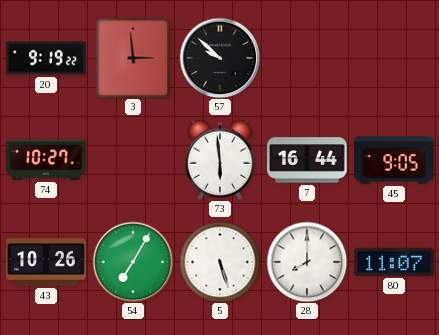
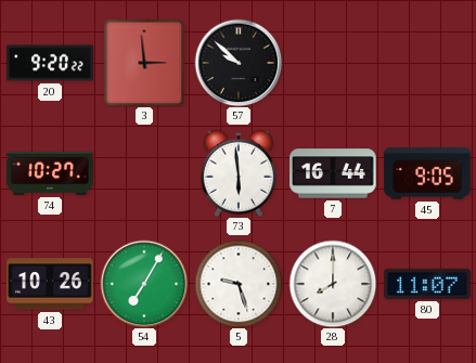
20: 9:19 -> 9:20 (50, 63)
5: 5:27 -> 9:27 (239, 284)
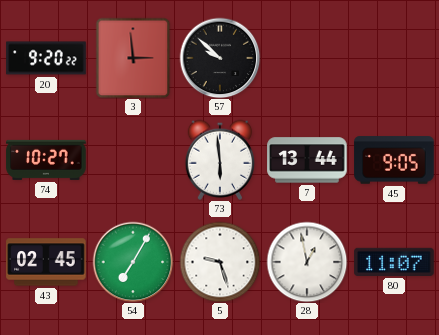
7: 16:44 -> 13:44 (307, 160)
43: 10:26 -> 02:45 (46, 262)
28: 8:00 -> 12:58 (307, 262)
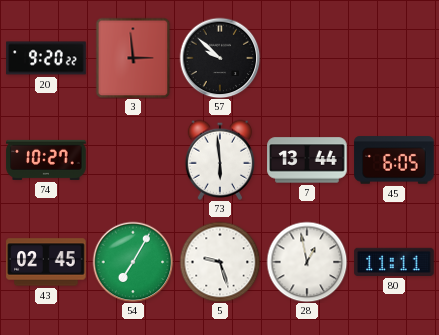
45: 9:05 -> 6:05 (394, 160)
80: 11:07 -> 11:11 (394, 262)
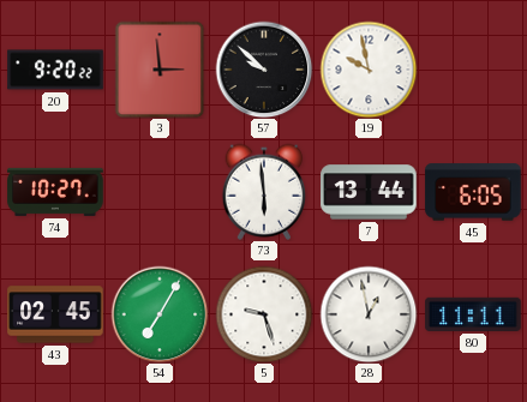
19: none -> 9:58 (369, 70)
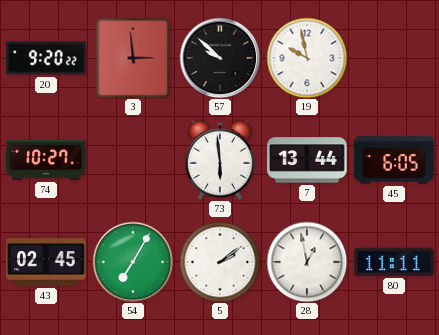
5: 9:27 -> 2:09 (220, 262)
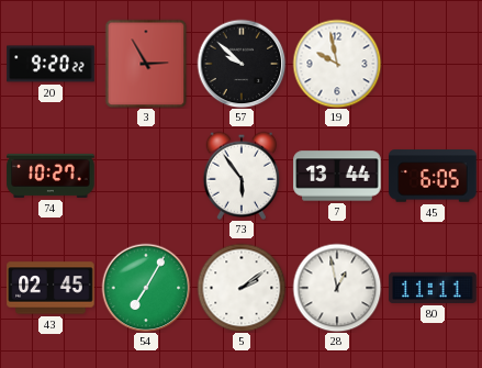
3: 2:59 -> 2:55 (146, 64)
73: 5:59 -> 5:54 (242, 176)
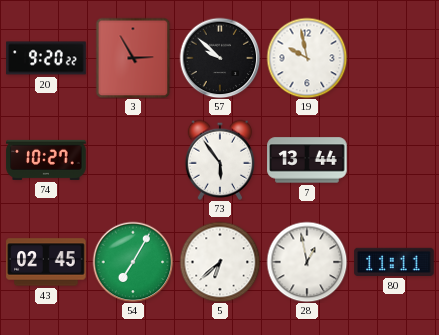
45: 6:05 -> none (433, 176)
5: 2:09 -> 6:38 (220, 262)
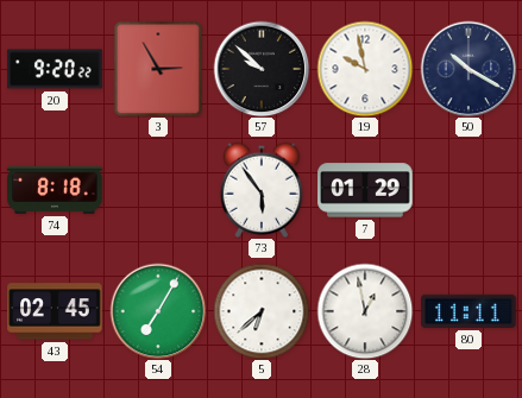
50: none -> 10:20 (468, 69)
74: 10:27 -> 8:18 (55, 190)
7: 13:44 -> 01:29 (365, 190)
